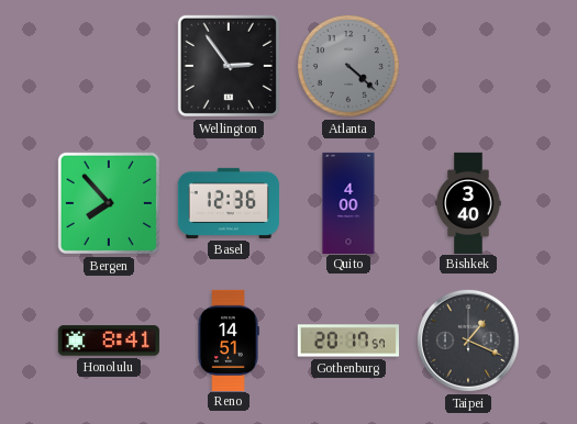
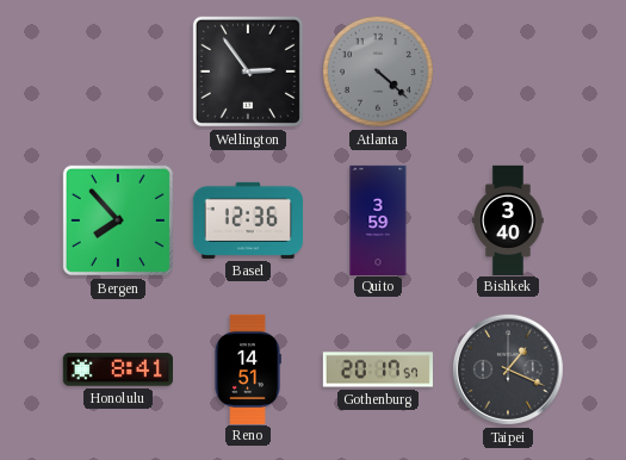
Quito: 4:00 -> 3:59 (378, 219)
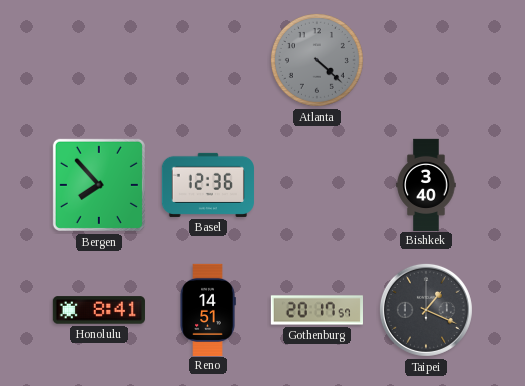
Wellington: 2:54 -> none (248, 72)
Quito: 3:59 -> none (378, 219)
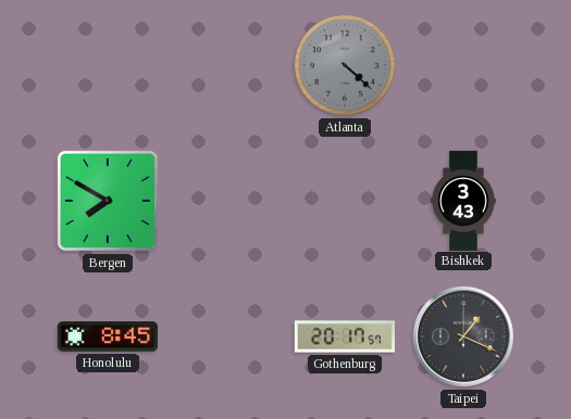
Bergen: 7:53 -> 7:50 (108, 201)
Basel: 12:36 -> none (208, 185)
Bishkek: 3:40 -> 3:43 (463, 200)
Honolulu: 8:41 -> 8:45 (108, 337)
Reno: 14:51 -> none (208, 309)
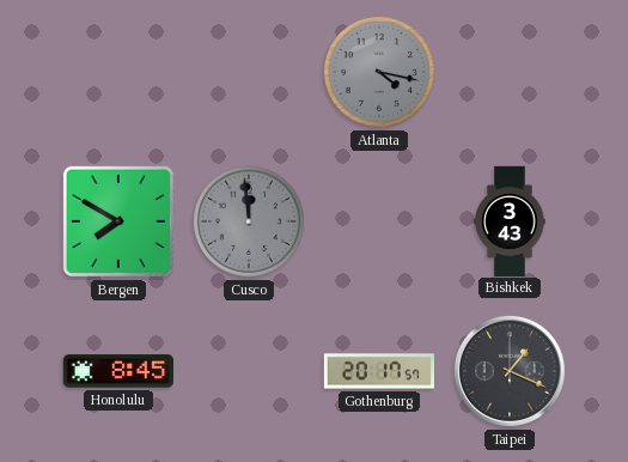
Atlanta: 4:22 -> 4:17 (379, 72)
Cusco: none -> 11:59 (249, 221)
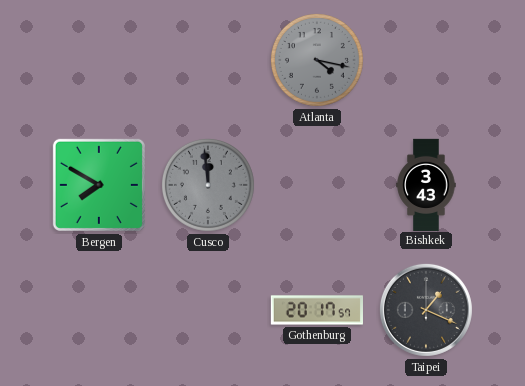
Honolulu: 8:45 -> none (118, 371)
